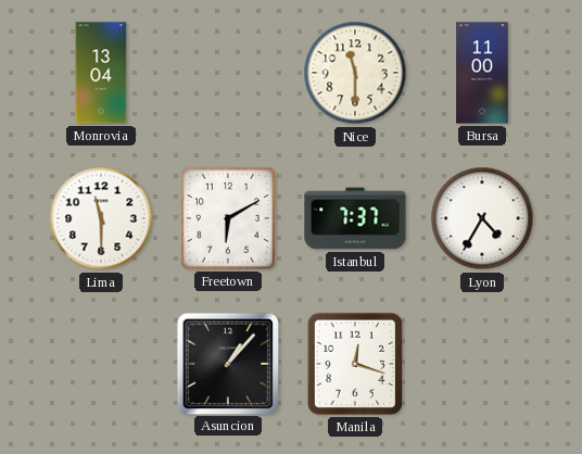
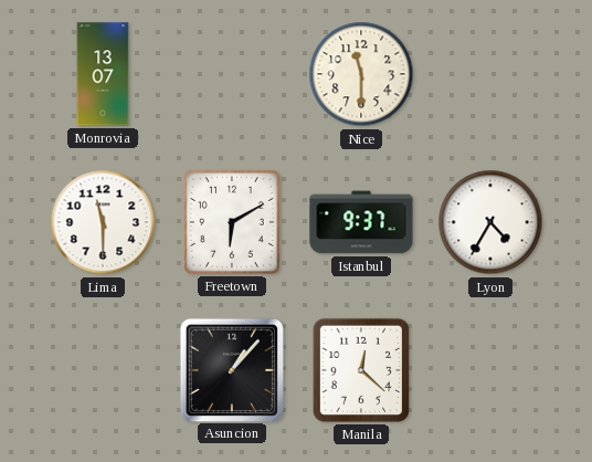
Monrovia: 13:04 -> 13:07 (103, 74)
Bursa: 11:00 -> none (482, 73)
Istanbul: 7:37 -> 9:37 (361, 222)
Manila: 12:18 -> 12:22 (361, 370)
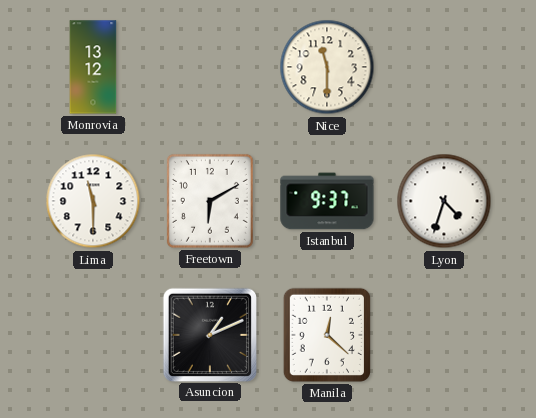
Monrovia: 13:07 -> 13:12 (93, 67)
Lyon: 4:35 -> 4:33 (444, 201)
Asuncion: 1:07 -> 1:11 (209, 334)
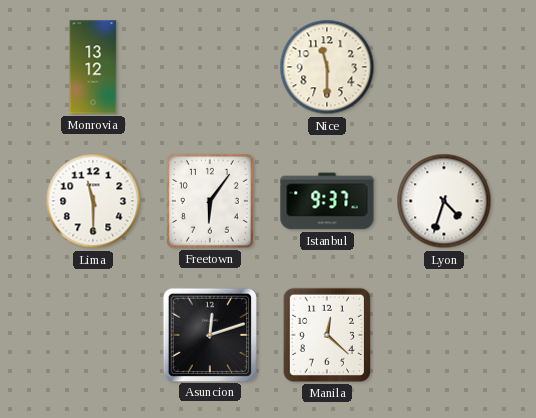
Freetown: 6:10 -> 6:06 (210, 201)
Asuncion: 1:11 -> 12:12 (209, 334)
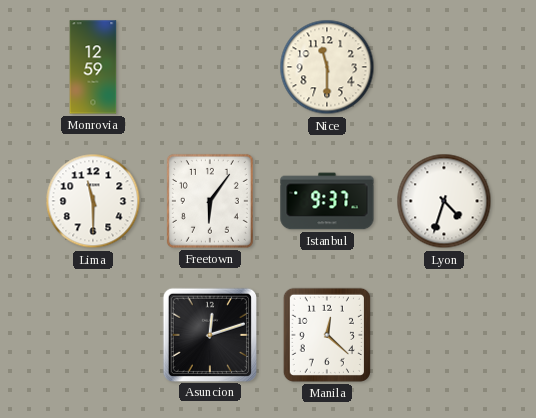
Monrovia: 13:12 -> 12:59 (93, 67)
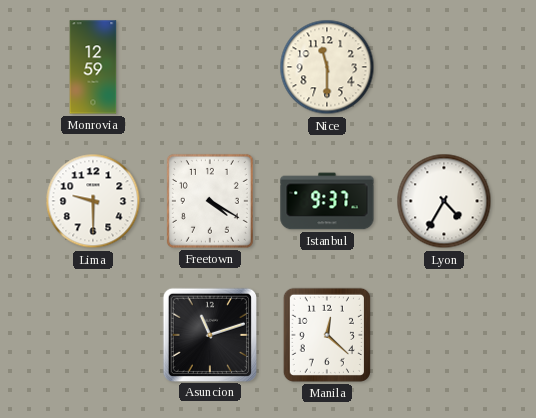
Lima: 11:30 -> 9:30 (93, 201)
Freetown: 6:06 -> 4:20 (210, 201)
Lyon: 4:33 -> 4:35 (444, 201)
Asuncion: 12:12 -> 11:12 (209, 334)
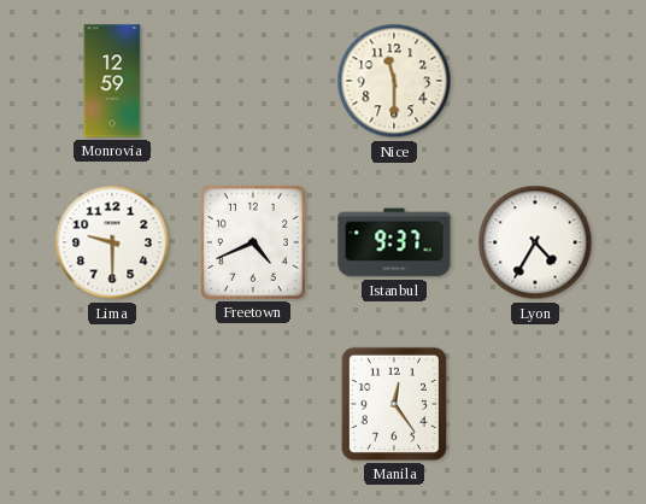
Freetown: 4:20 -> 4:41 (253, 242)
Asuncion: 11:12 -> none (209, 334)
Manila: 12:22 -> 12:24 (394, 404)
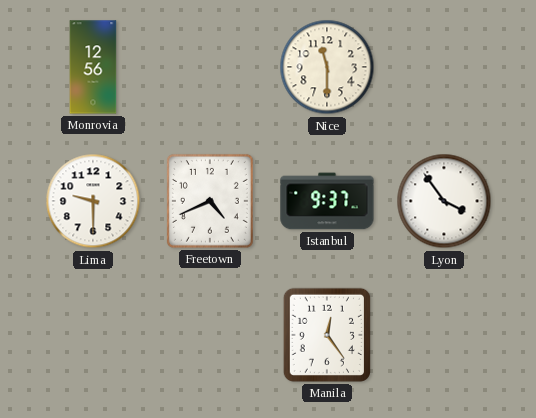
Monrovia: 12:59 -> 12:56 (93, 67)
Lyon: 4:35 -> 3:54 (444, 201)
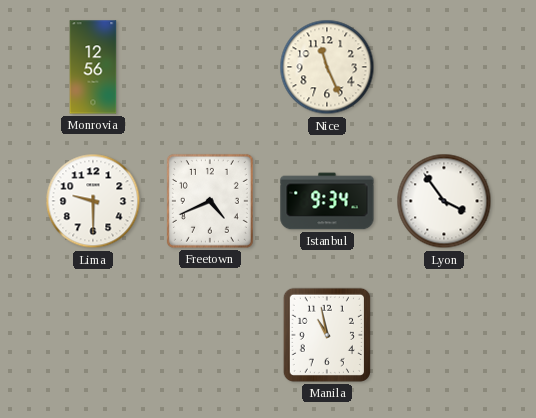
Nice: 11:30 -> 11:26 (327, 67)
Istanbul: 9:37 -> 9:34 (327, 201)
Manila: 12:24 -> 10:58 (327, 335)
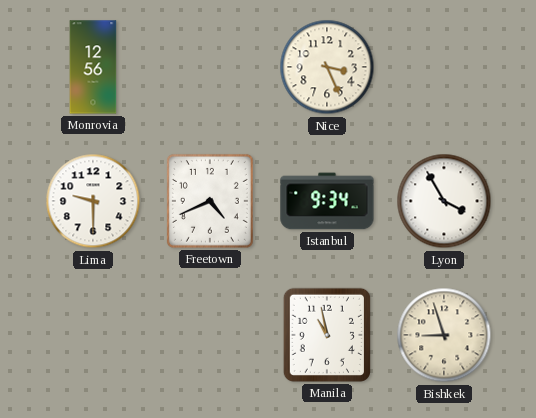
Nice: 11:26 -> 3:26 (327, 67)
Lyon: 3:54 -> 3:55 (444, 201)
Bishkek: none -> 8:57 (444, 335)
